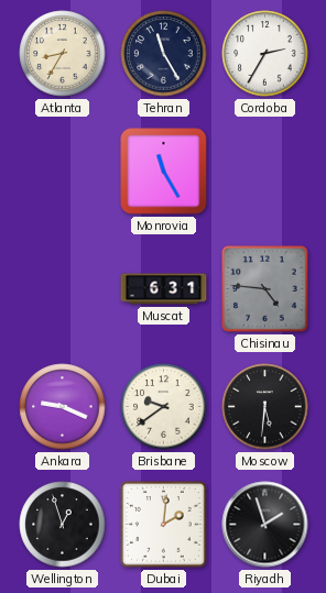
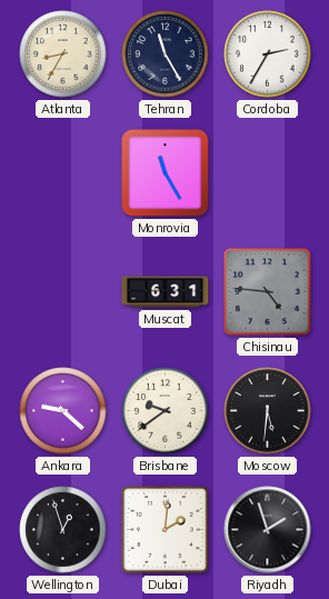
Ankara: 9:19 -> 9:22 (63, 411)
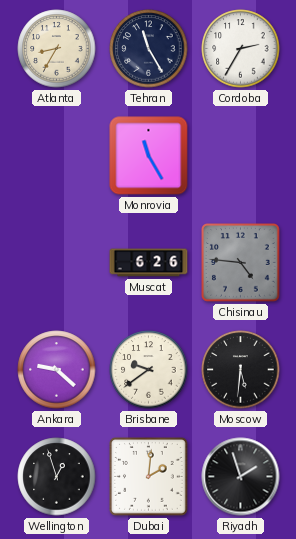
Muscat: 6:31 -> 6:26 (149, 263)
